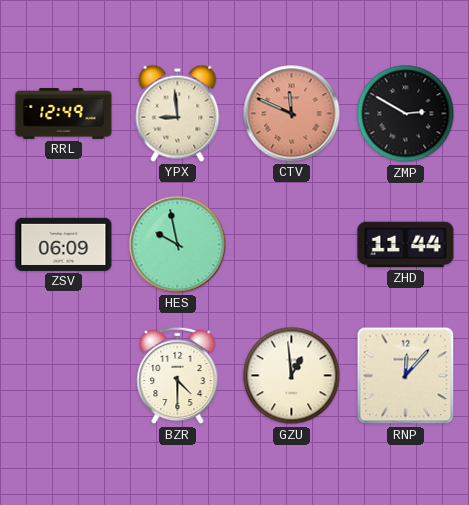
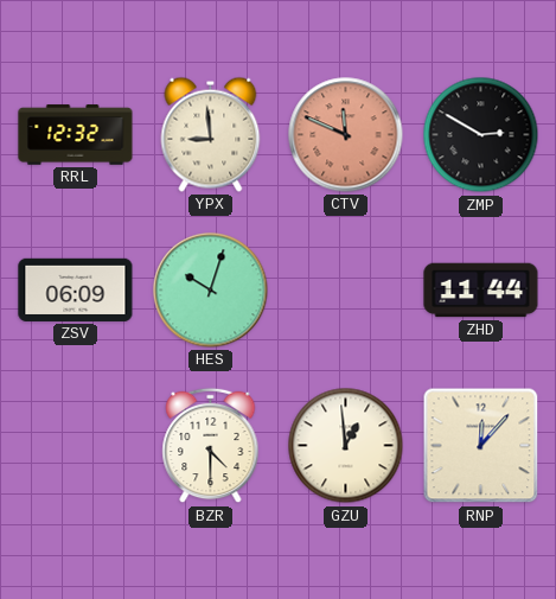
RRL: 12:49 -> 12:32 (76, 135)
HES: 9:58 -> 10:03 (211, 291)
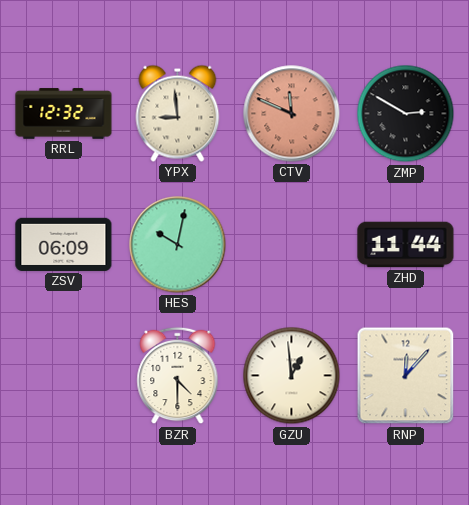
HES: 10:03 -> 10:02 (178, 245)
